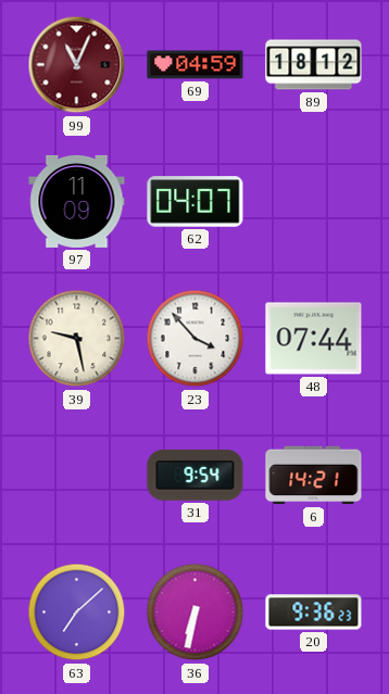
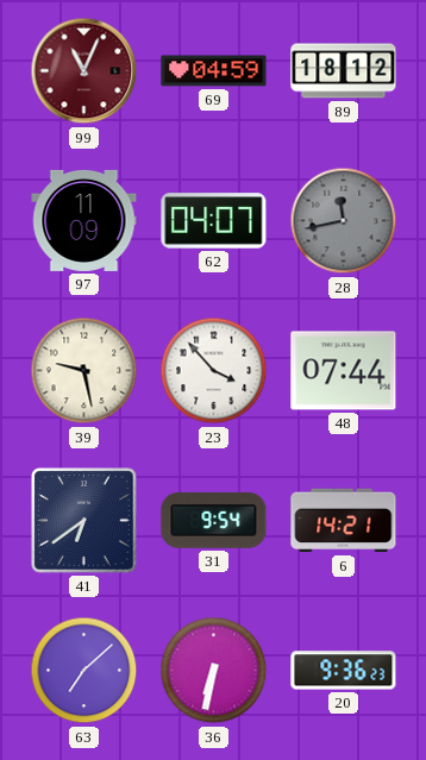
28: none -> 11:43 (344, 221)
41: none -> 6:39 (84, 521)
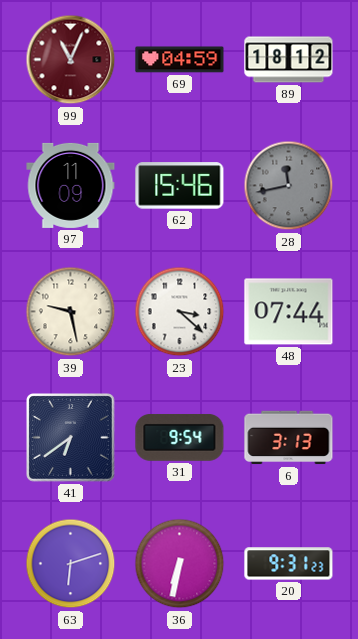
62: 04:07 -> 15:46 (180, 186)
23: 3:53 -> 3:22 (180, 312)
6: 14:21 -> 3:13 (289, 438)
63: 7:08 -> 6:12 (71, 564)
20: 9:36 -> 9:31 (289, 564)
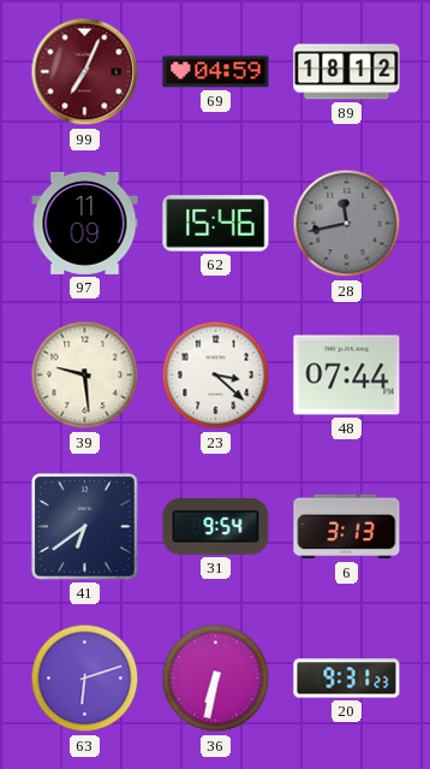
99: 11:04 -> 7:04 (85, 72)
39: 9:28 -> 9:29 (85, 375)
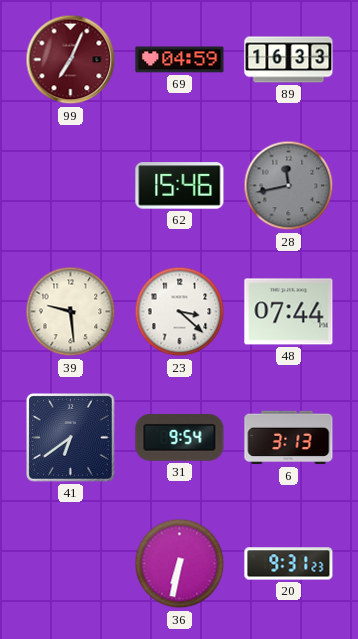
89: 18:12 -> 16:33 (289, 60)
97: 11:09 -> none (85, 223)
63: 6:12 -> none (85, 679)
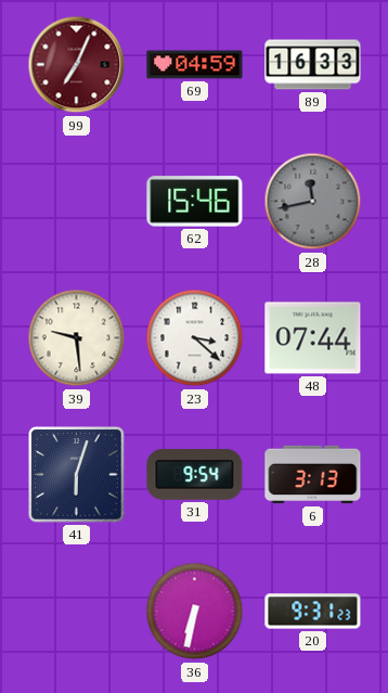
41: 6:39 -> 6:03 (77, 475)
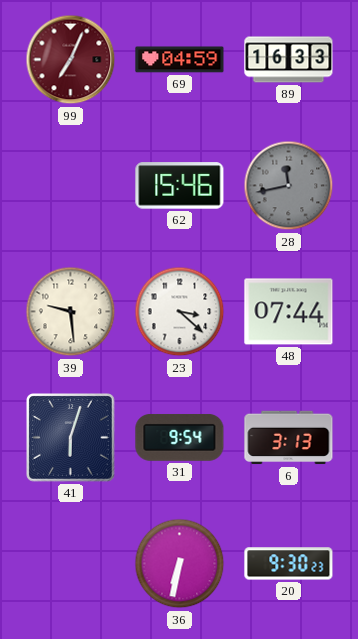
20: 9:31 -> 9:30 (289, 564)
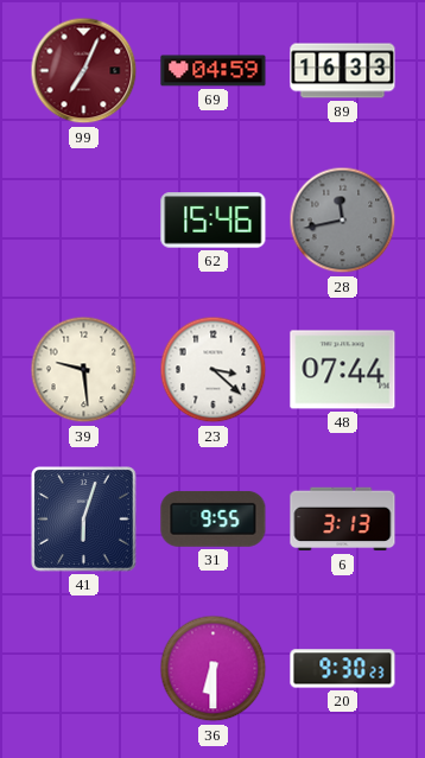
31: 9:54 -> 9:55 (214, 518)
36: 6:32 -> 6:30 (214, 669)
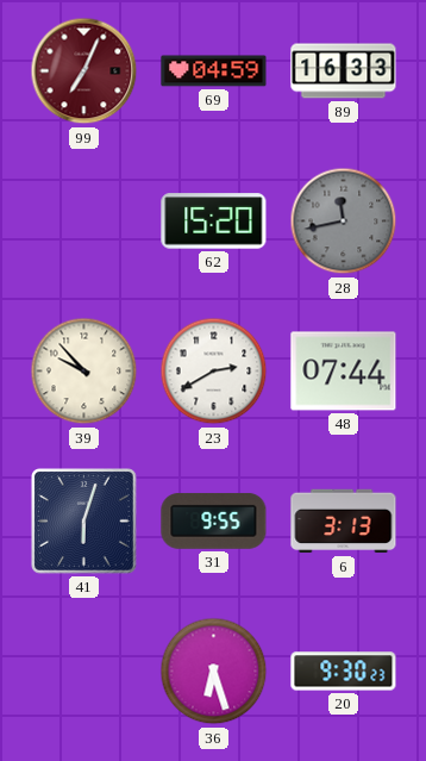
62: 15:46 -> 15:20 (214, 222)
39: 9:29 -> 9:53 (84, 372)
23: 3:22 -> 2:40 (214, 372)
36: 6:30 -> 6:27 (214, 672)
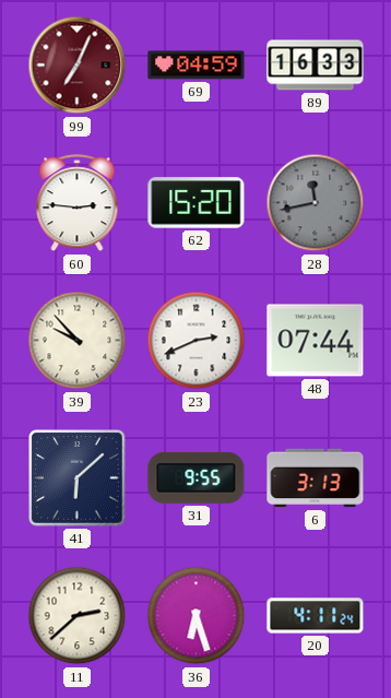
60: none -> 2:46 (78, 203)
23: 2:40 -> 2:41 (197, 341)
41: 6:03 -> 6:08 (78, 478)
11: none -> 2:38 (78, 616)
20: 9:30 -> 4:11 (316, 616)
